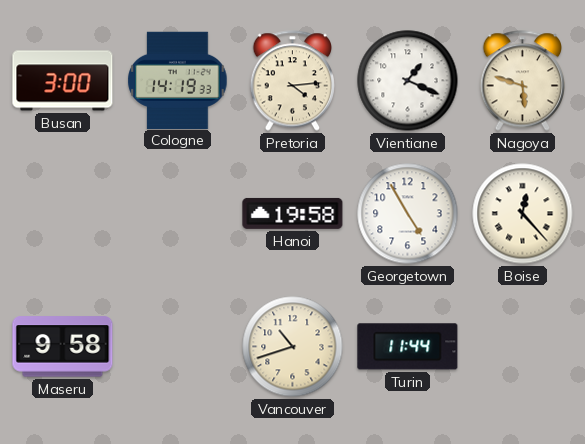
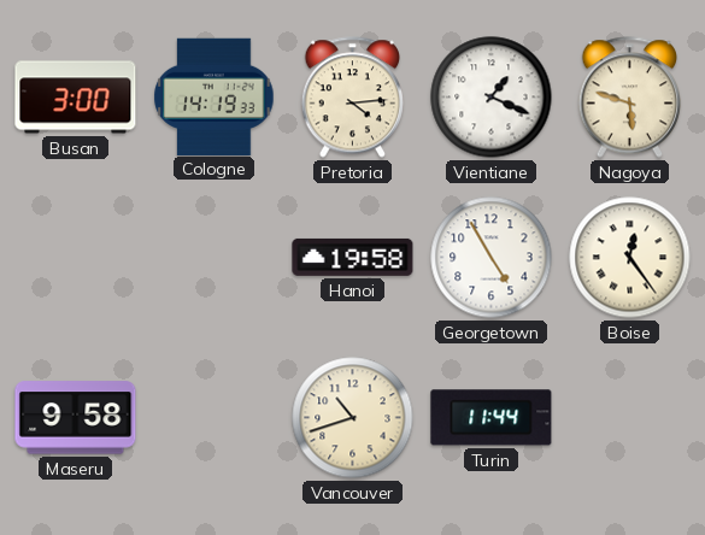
Boise: 12:23 -> 12:24 (630, 258)
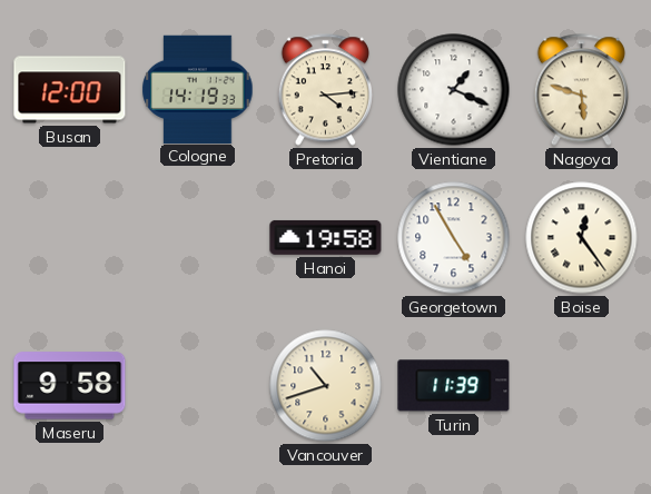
Busan: 3:00 -> 12:00 (70, 90)
Turin: 11:44 -> 11:39 (454, 386)
